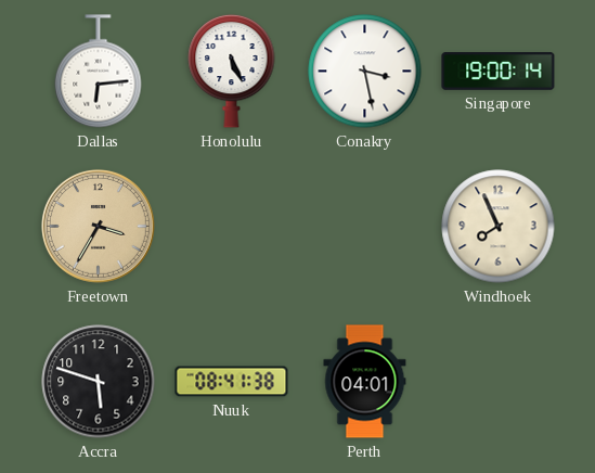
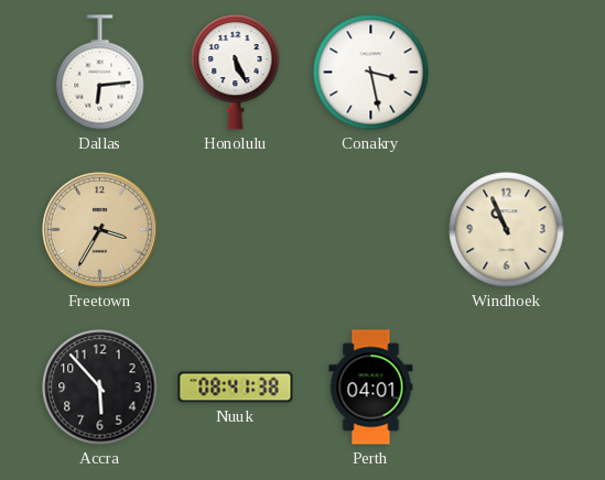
Singapore: 19:00 -> none (499, 72)
Windhoek: 7:56 -> 10:56 (507, 230)
Accra: 5:48 -> 5:53 (100, 388)
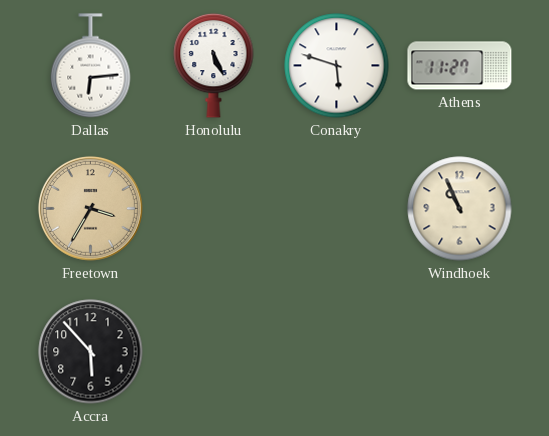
Conakry: 3:28 -> 5:48 (337, 66)
Athens: none -> 11:27 (460, 66)
Nuuk: 08:41 -> none (236, 388)
Perth: 04:01 -> none (371, 388)
